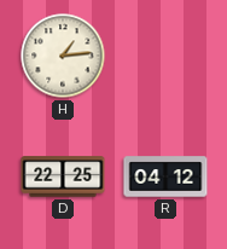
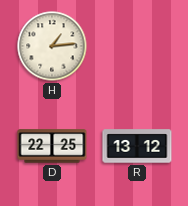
R: 04:12 -> 13:12 (137, 146)
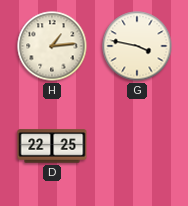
G: none -> 3:47 (137, 46)
R: 13:12 -> none (137, 146)
